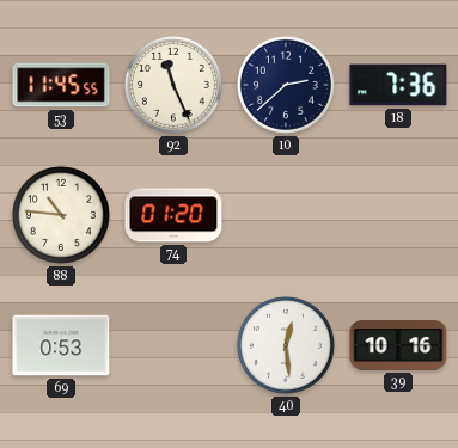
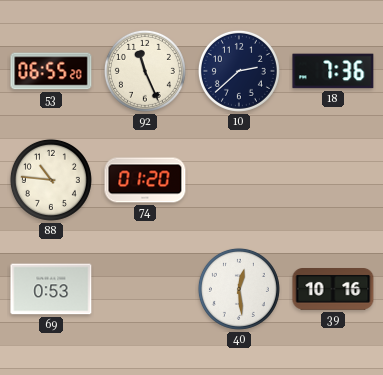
53: 11:45 -> 06:55 (51, 71)
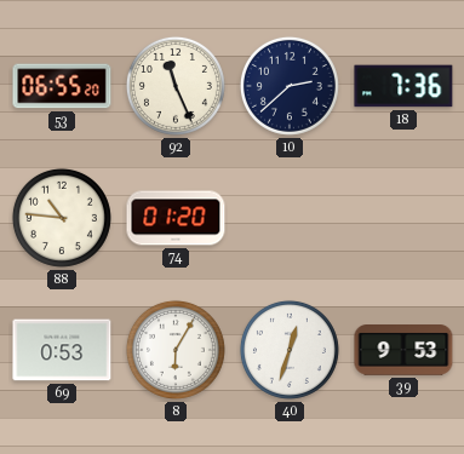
8: none -> 6:05 (176, 350)
40: 12:29 -> 12:33 (290, 350)
39: 10:16 -> 9:53 (403, 351)
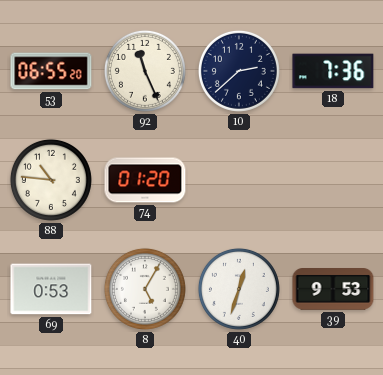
8: 6:05 -> 5:05 (145, 289)
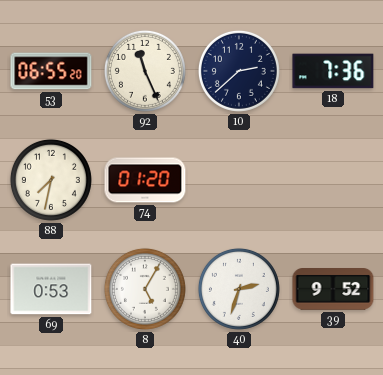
88: 10:46 -> 7:32 (51, 180)
40: 12:33 -> 2:33 (239, 289)
39: 9:53 -> 9:52 (333, 290)
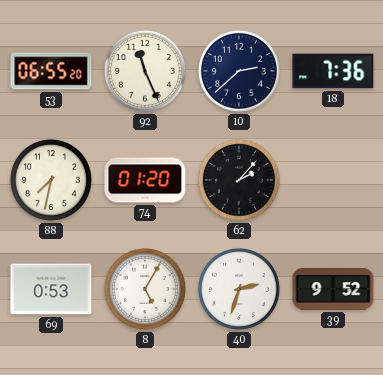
62: none -> 2:07 (239, 180)
